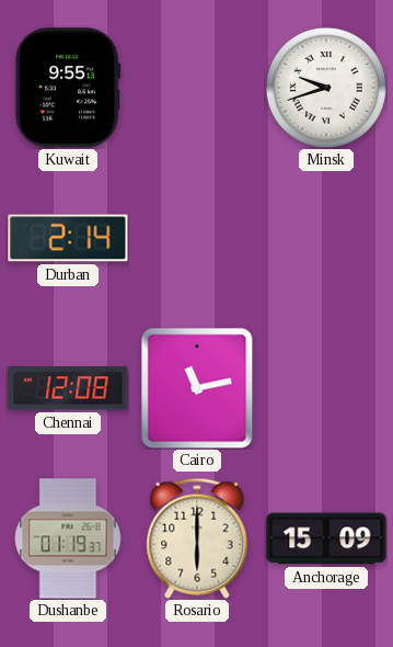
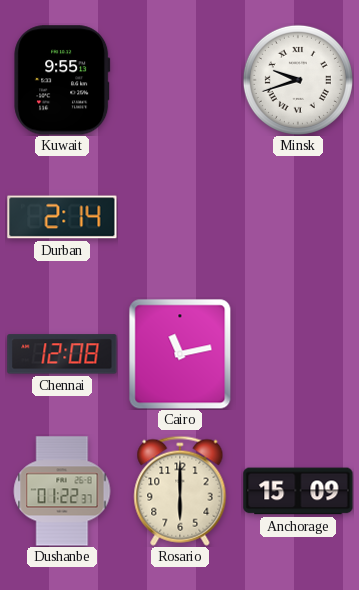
Dushanbe: 01:19 -> 01:22 (62, 491)
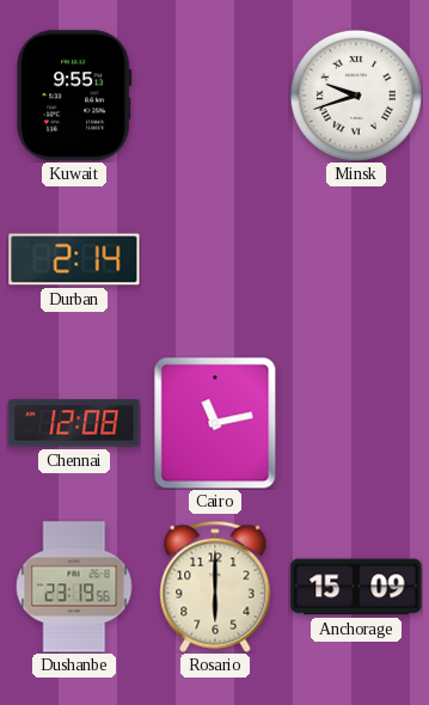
Dushanbe: 01:22 -> 23:19 (74, 587)
